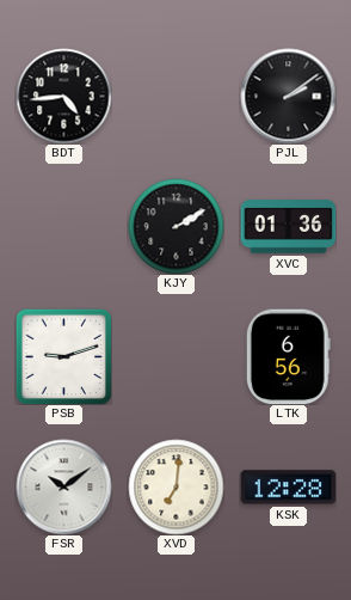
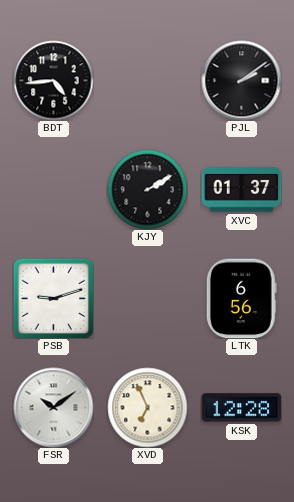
XVC: 01:36 -> 01:37 (241, 190)
XVD: 7:01 -> 6:56 (147, 407)
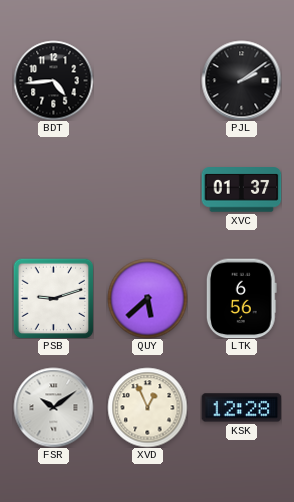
KJY: 2:10 -> none (147, 189)
QUY: none -> 5:38 (147, 298)
XVD: 6:56 -> 12:56 (147, 407)
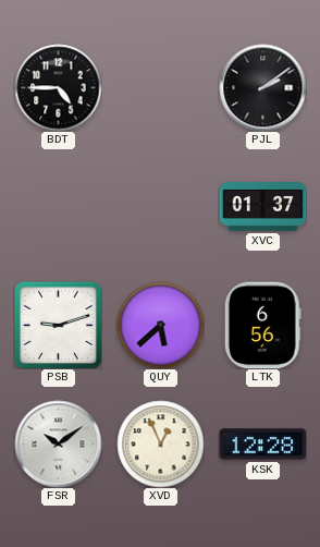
BDT: 4:44 -> 4:45 (58, 87)
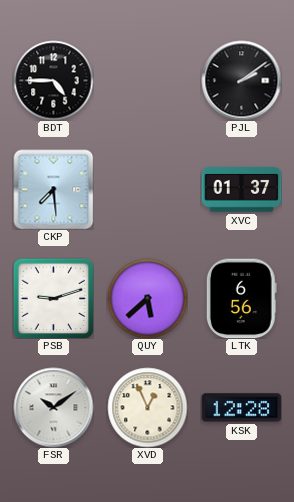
CKP: none -> 7:29 (53, 189)
